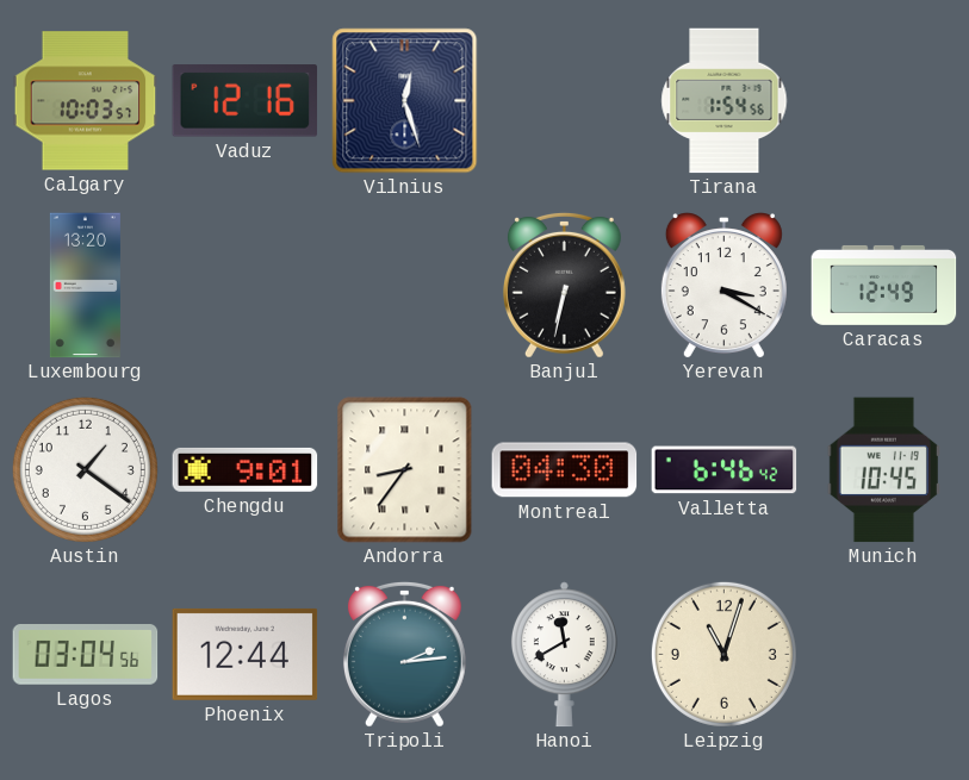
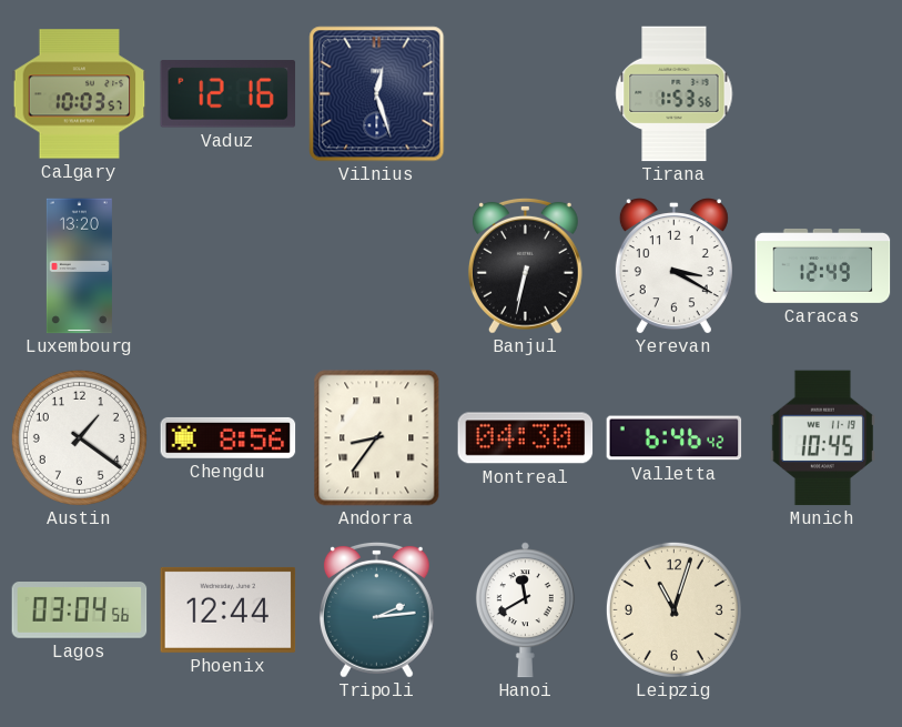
Tirana: 1:54 -> 1:53 (675, 94)
Chengdu: 9:01 -> 8:56 (229, 437)
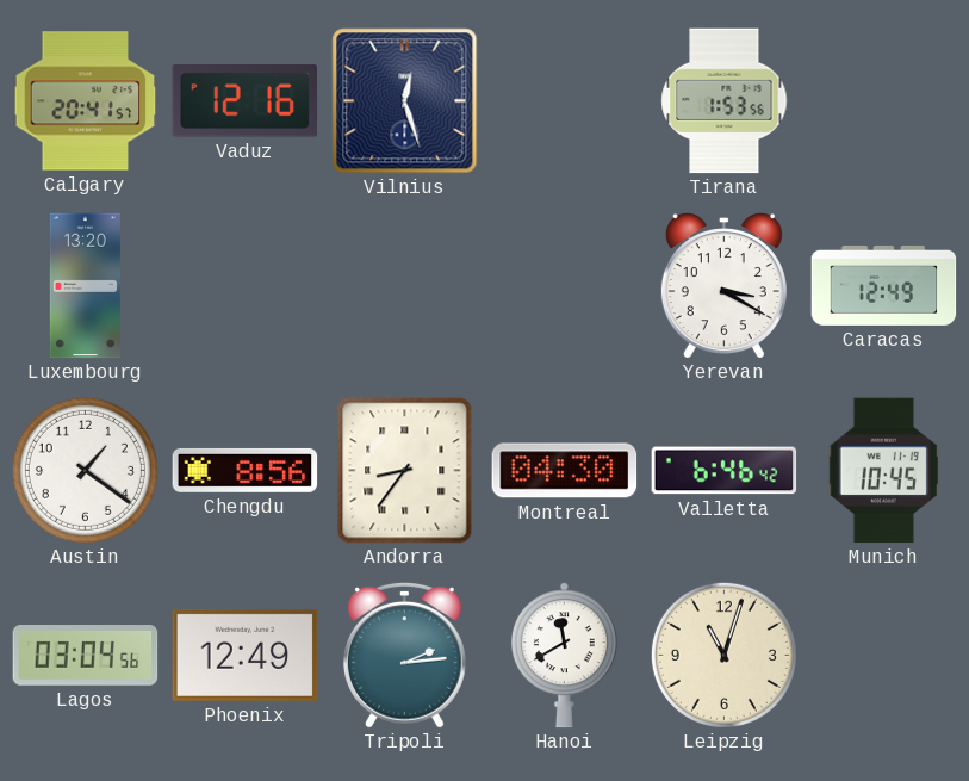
Calgary: 10:03 -> 20:41 (86, 101)
Banjul: 6:32 -> none (525, 265)
Phoenix: 12:44 -> 12:49 (246, 655)
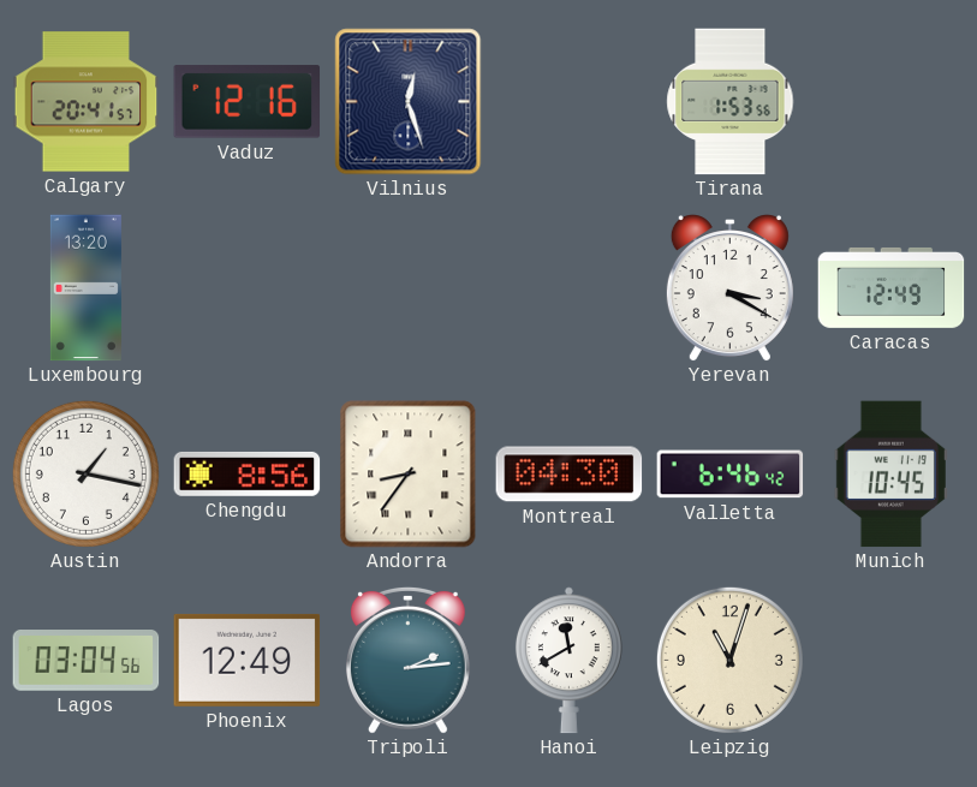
Austin: 1:21 -> 1:17 (85, 473)
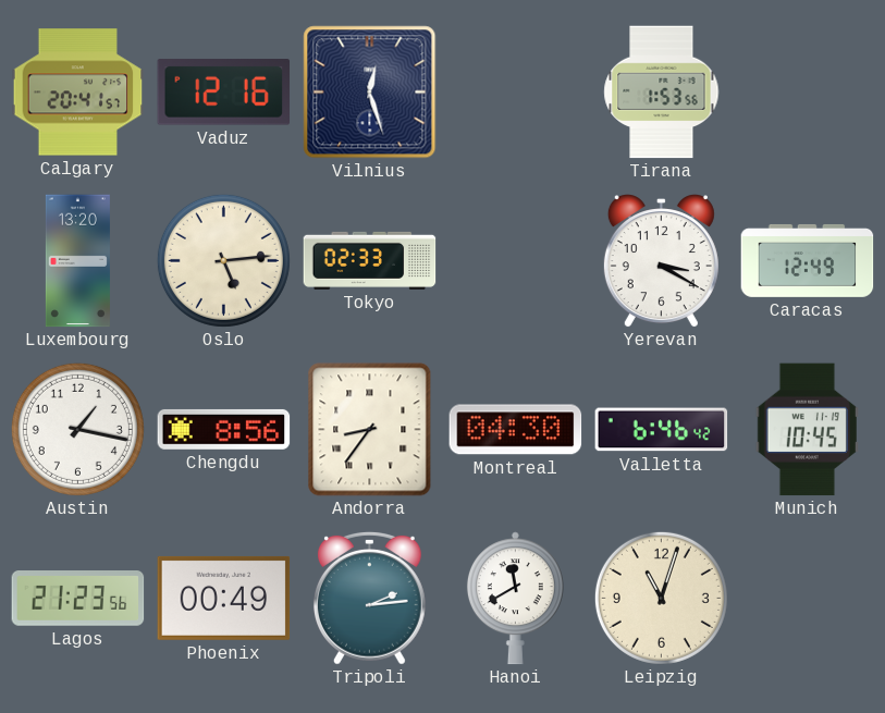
Oslo: none -> 5:14 (223, 260)
Tokyo: none -> 02:33 (370, 260)
Lagos: 03:04 -> 21:23 (78, 599)
Phoenix: 12:49 -> 00:49 (224, 598)
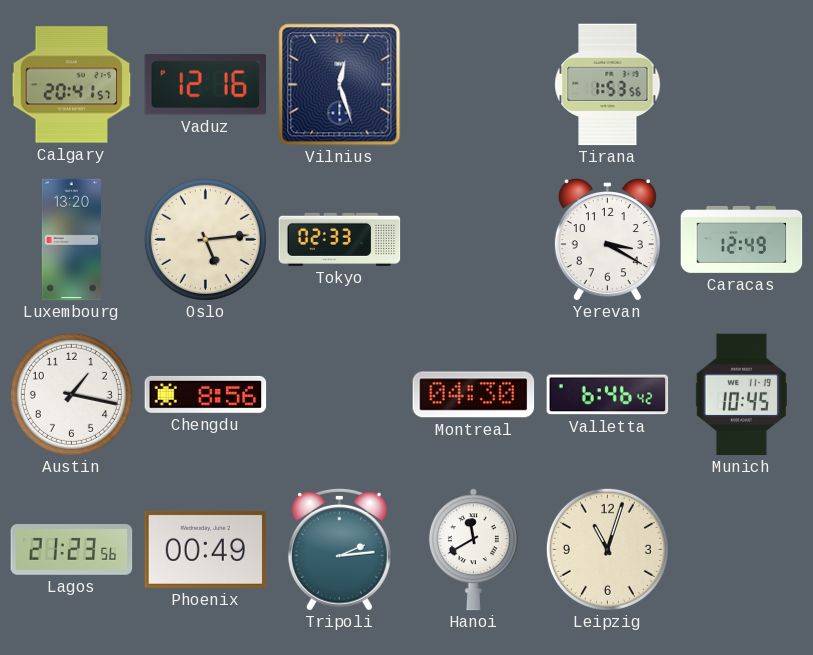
Andorra: 8:36 -> none (370, 430)
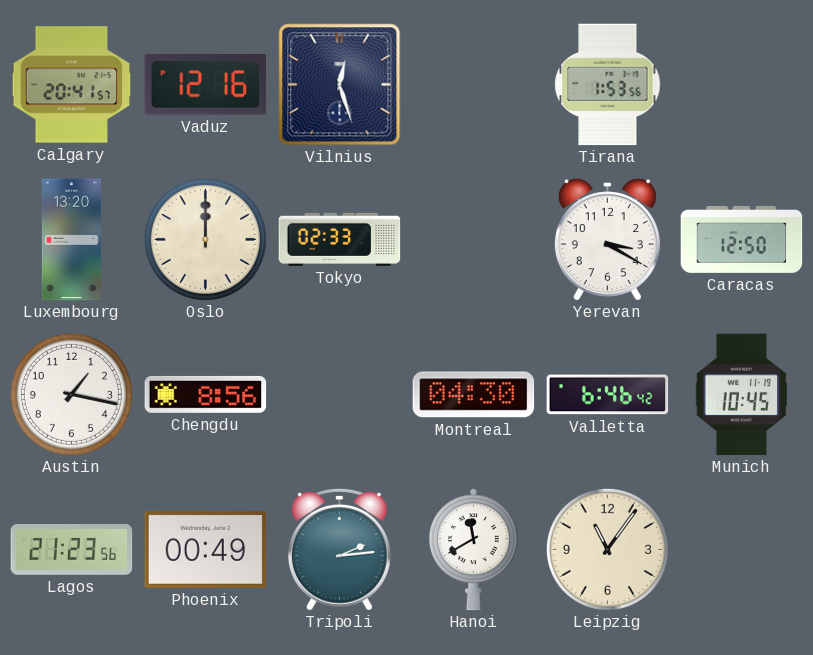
Oslo: 5:14 -> 12:00 (205, 239)
Caracas: 12:49 -> 12:50 (742, 239)
Leipzig: 11:03 -> 11:06 (607, 549)
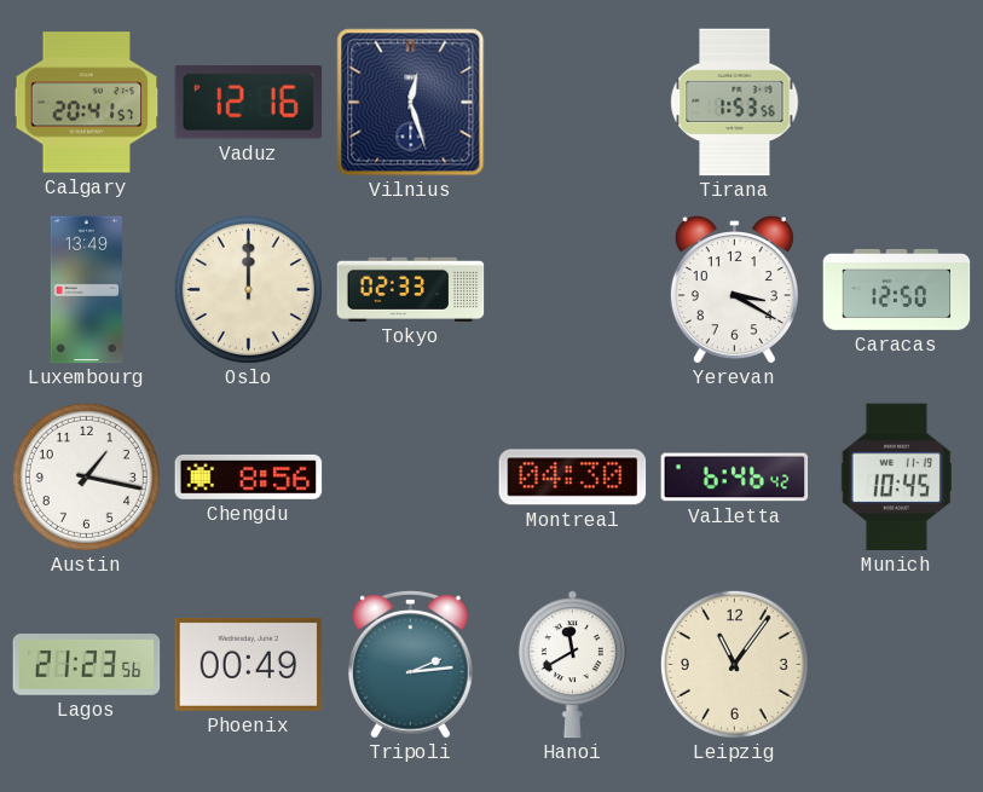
Luxembourg: 13:20 -> 13:49 (86, 290)
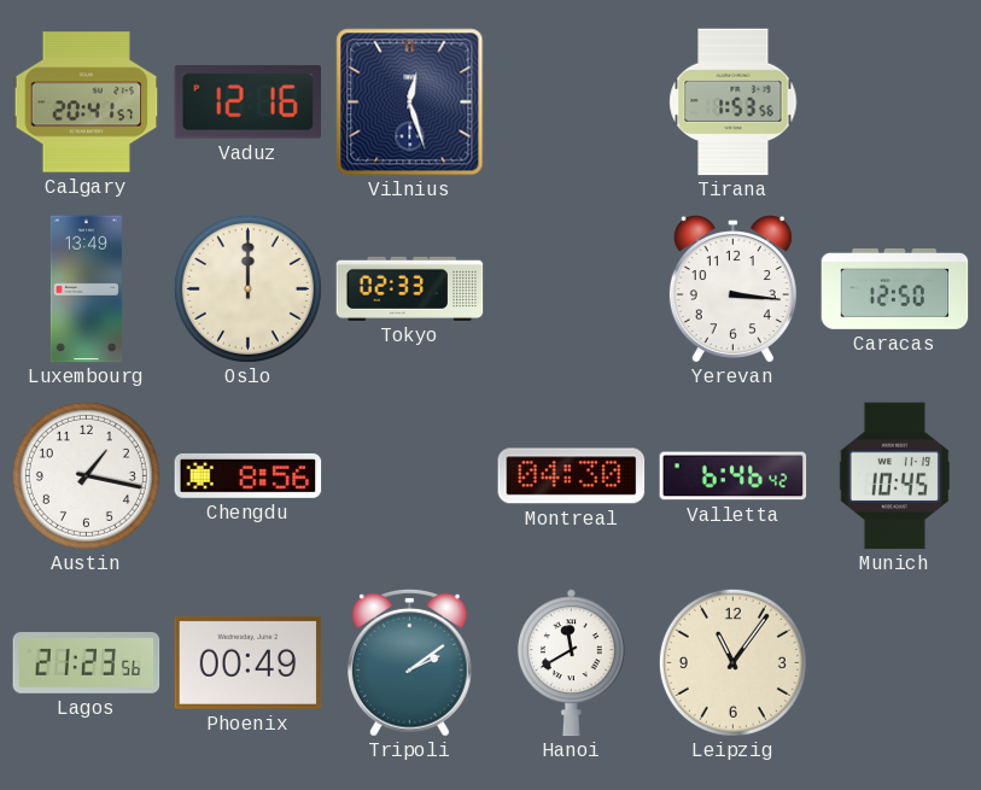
Yerevan: 3:20 -> 3:16 (732, 289)
Tripoli: 2:14 -> 2:09 (409, 662)
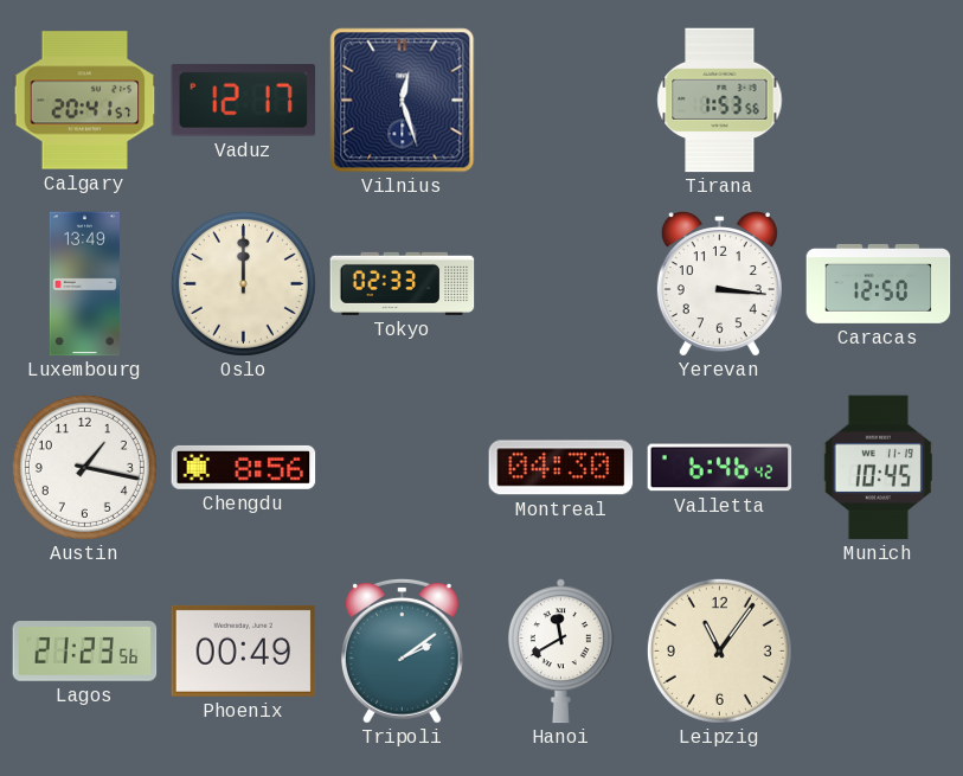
Vaduz: 12:16 -> 12:17 (244, 101)
